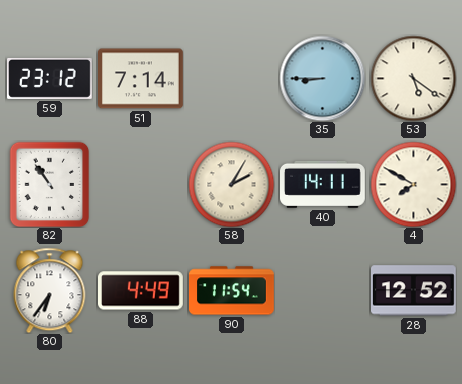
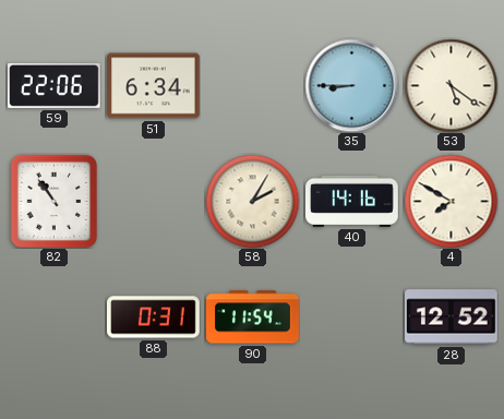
59: 23:12 -> 22:06 (55, 85)
51: 7:14 -> 6:34 (154, 86)
40: 14:11 -> 14:16 (352, 201)
80: 6:36 -> none (50, 290)
88: 4:49 -> 0:31 (154, 318)
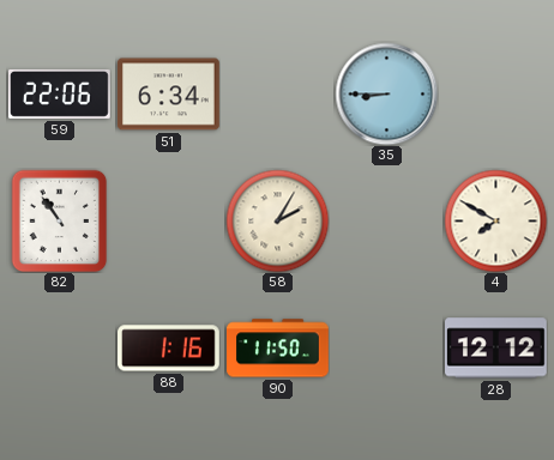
53: 5:21 -> none (451, 85)
40: 14:16 -> none (352, 201)
88: 0:31 -> 1:16 (169, 349)
90: 11:54 -> 11:50 (278, 349)
28: 12:52 -> 12:12 (496, 349)
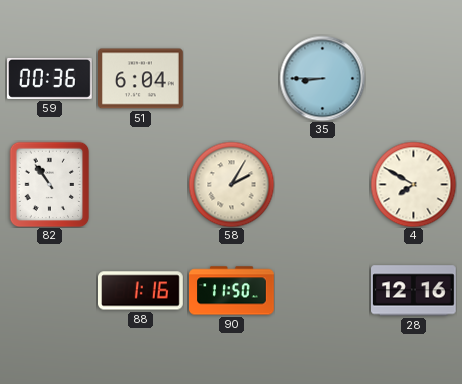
59: 22:06 -> 00:36 (50, 78)
51: 6:34 -> 6:04 (141, 79)
28: 12:12 -> 12:16 (414, 291)
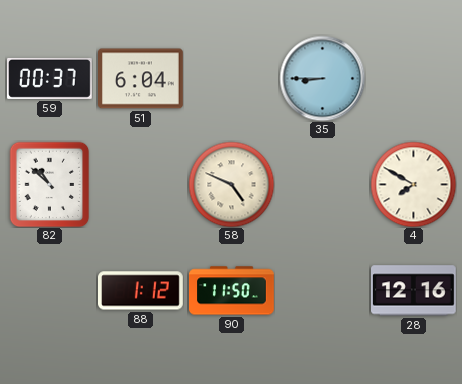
59: 00:36 -> 00:37 (50, 78)
82: 10:54 -> 10:52 (50, 184)
58: 2:05 -> 4:49 (231, 184)
88: 1:16 -> 1:12 (141, 291)
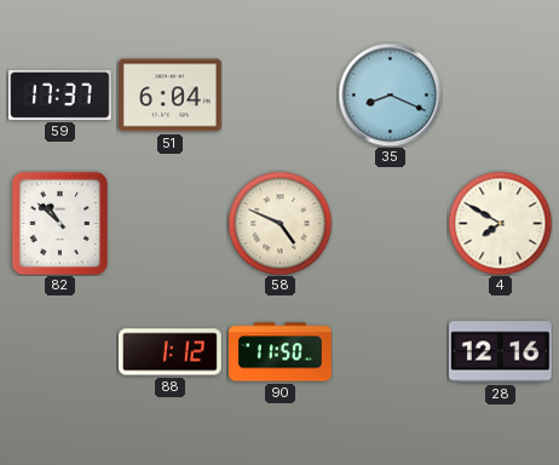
59: 00:37 -> 17:37 (60, 94)
35: 8:45 -> 8:19 (390, 94)
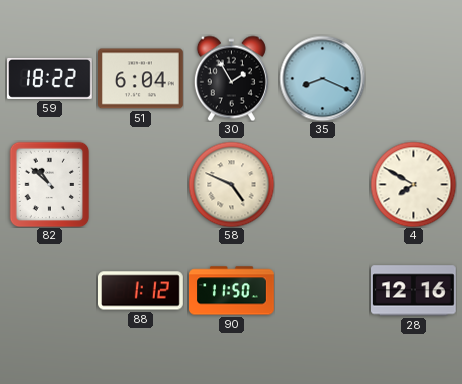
59: 17:37 -> 18:22 (50, 78)
30: none -> 1:55 (231, 78)
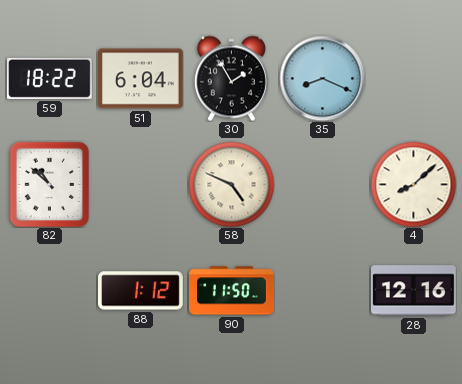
4: 7:50 -> 8:08 (413, 184)
